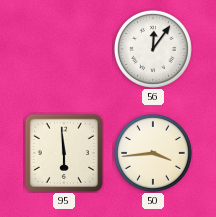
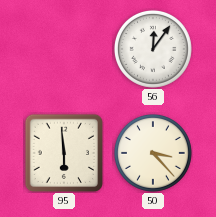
50: 3:44 -> 3:23 (153, 153)
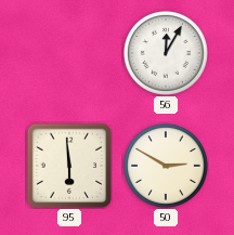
56: 12:06 -> 12:05 (166, 53)
50: 3:23 -> 2:50 (166, 166)
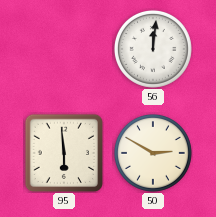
56: 12:05 -> 12:01 (153, 49)
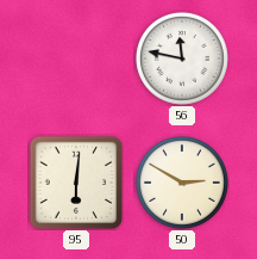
56: 12:01 -> 11:47 (182, 58)
95: 5:59 -> 6:01 (75, 181)
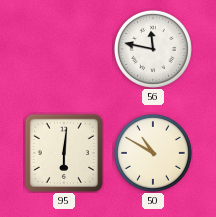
50: 2:50 -> 10:50 (153, 153)
